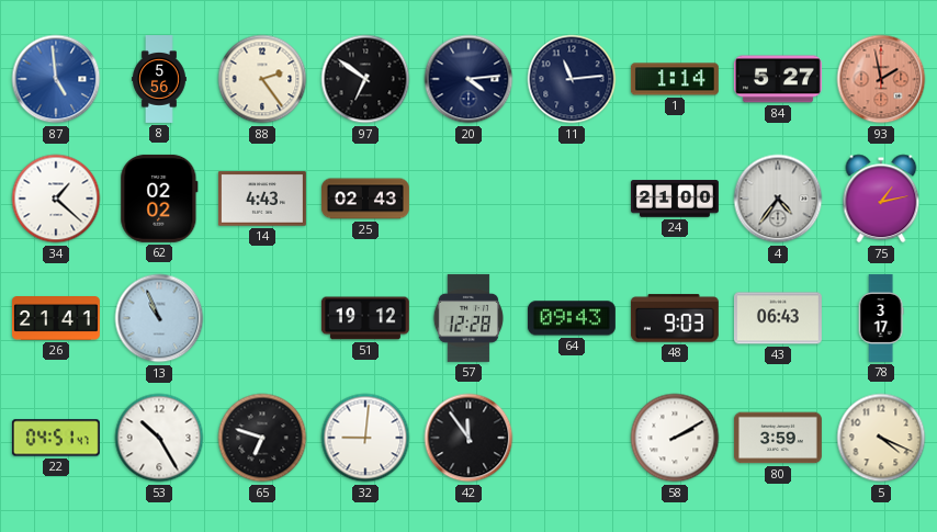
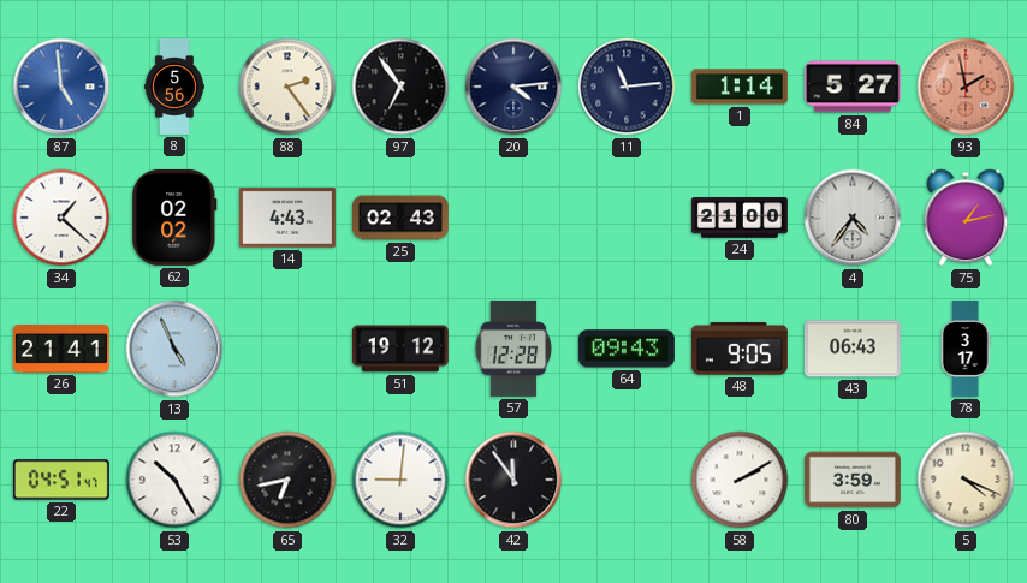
97: 6:51 -> 6:54 (400, 87)
13: 10:56 -> 4:56 (174, 349)
48: 9:03 -> 9:05 (740, 349)
65: 6:48 -> 6:43 (287, 480)
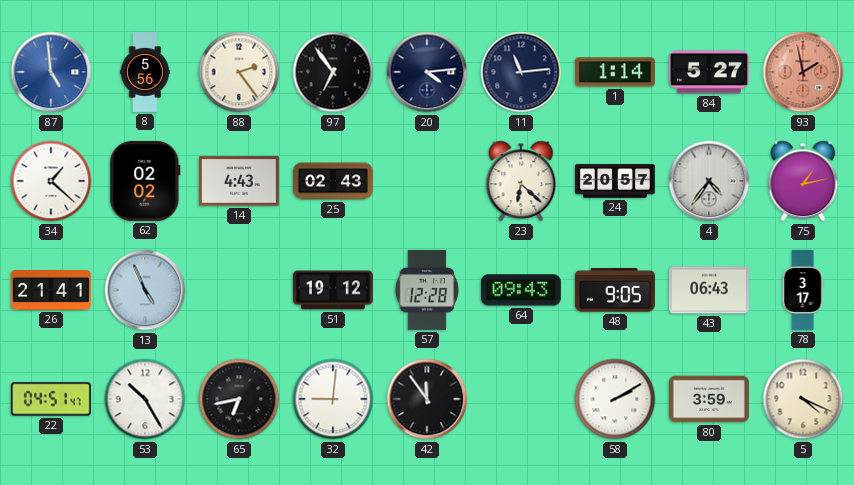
23: none -> 6:22 (521, 181)
24: 21:00 -> 20:57 (615, 181)
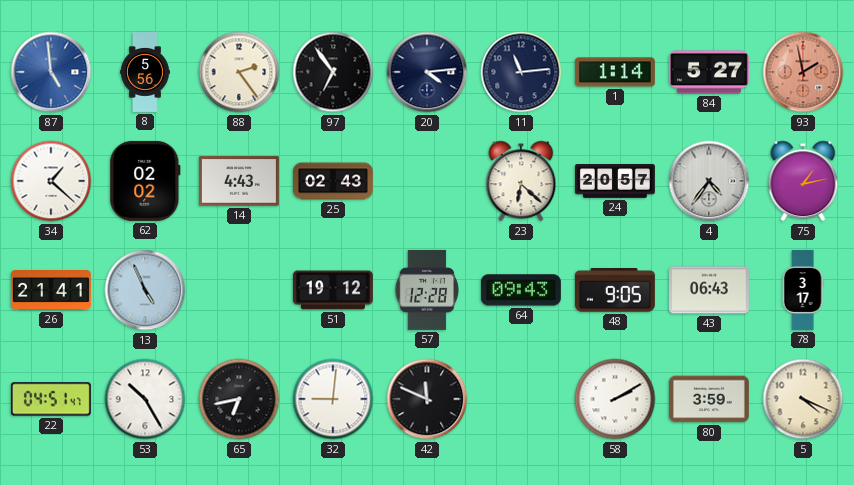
42: 11:54 -> 11:49 (427, 399)
